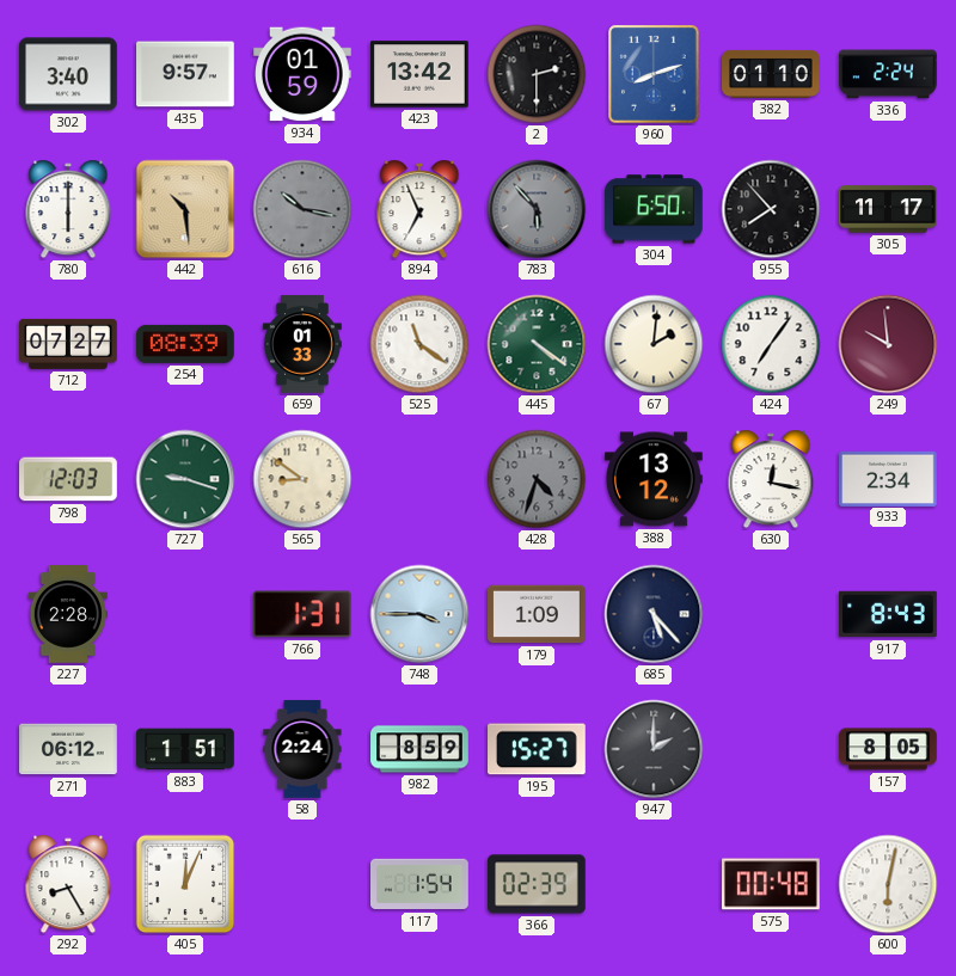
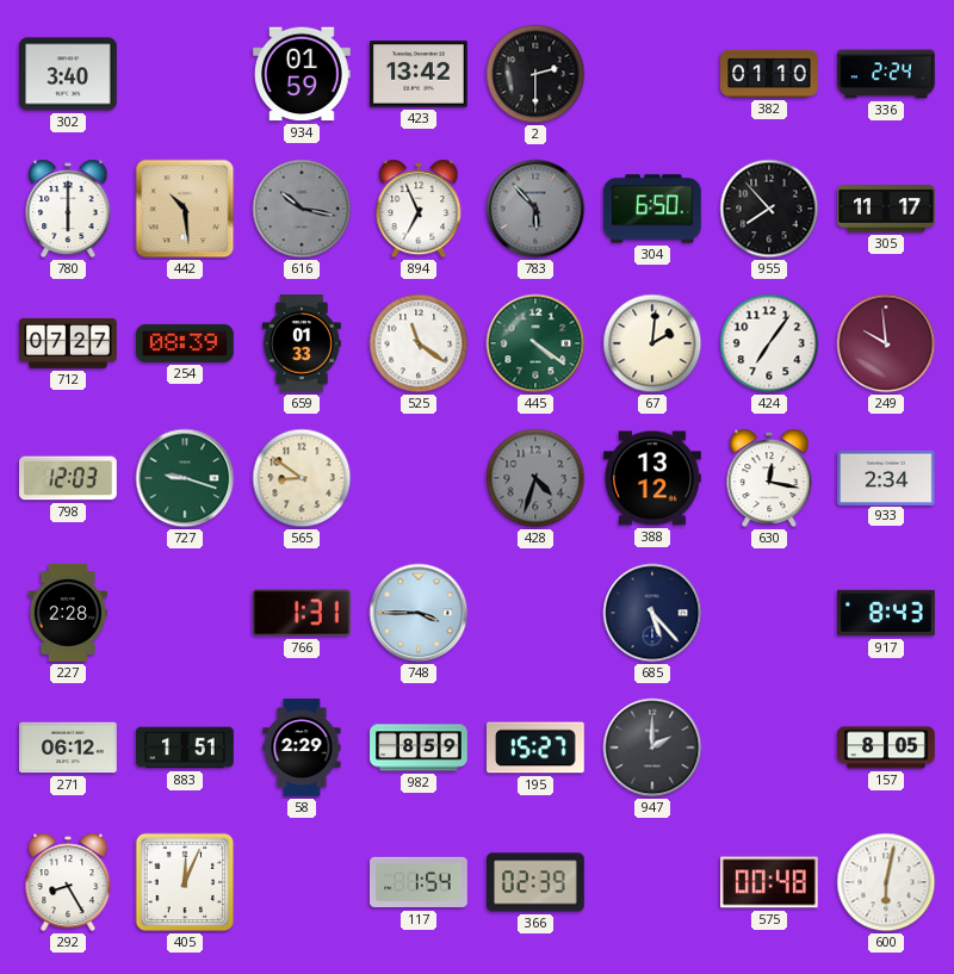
435: 9:57 -> none (186, 74)
960: 8:12 -> none (654, 74)
179: 1:09 -> none (537, 614)
58: 2:24 -> 2:29 (302, 747)
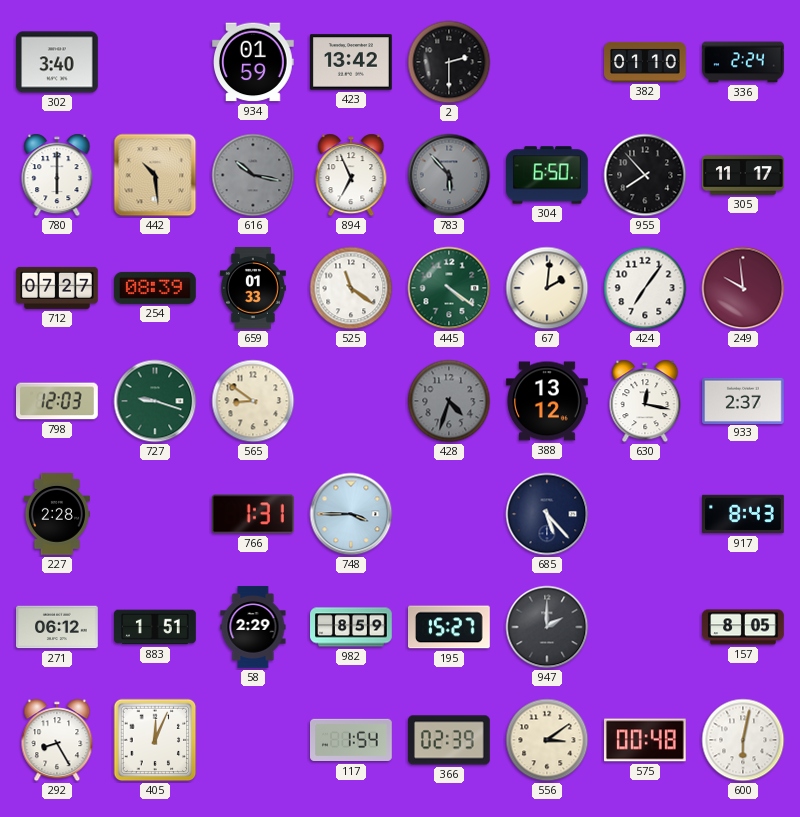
933: 2:34 -> 2:37 (744, 400)
556: none -> 3:09 (547, 740)
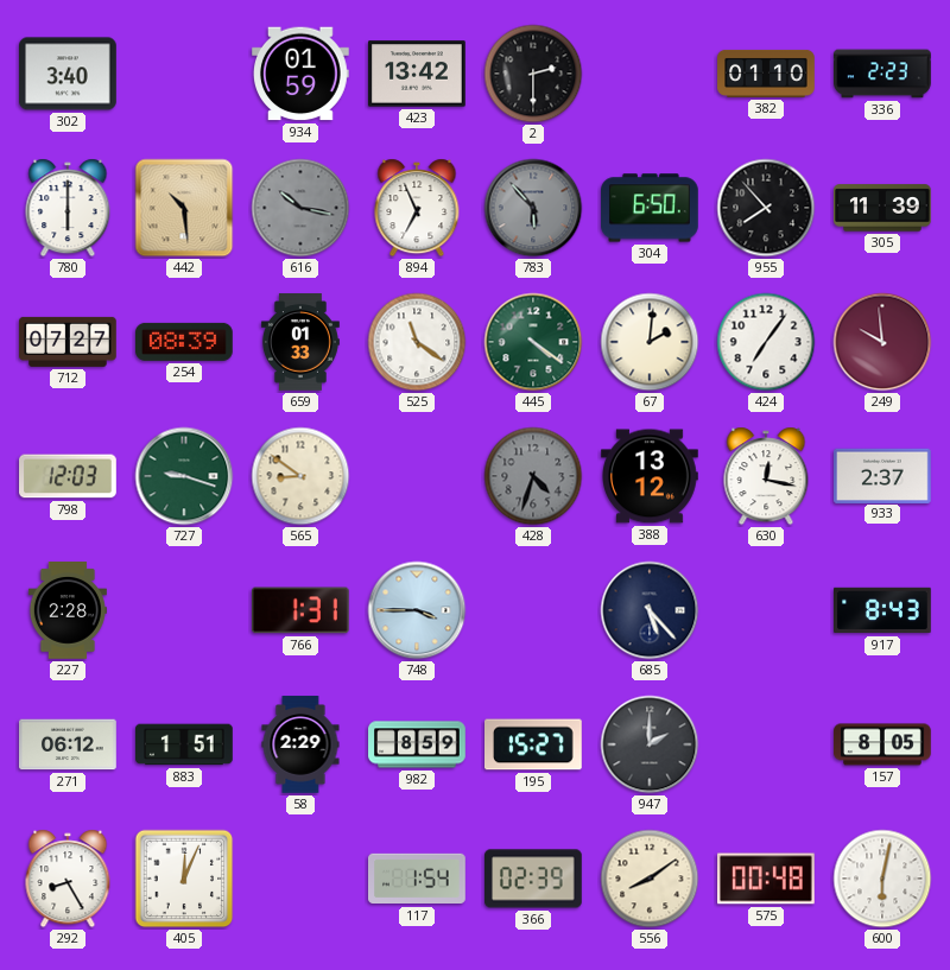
336: 2:24 -> 2:23 (882, 74)
305: 11:17 -> 11:39 (883, 208)
556: 3:09 -> 8:09 (650, 879)
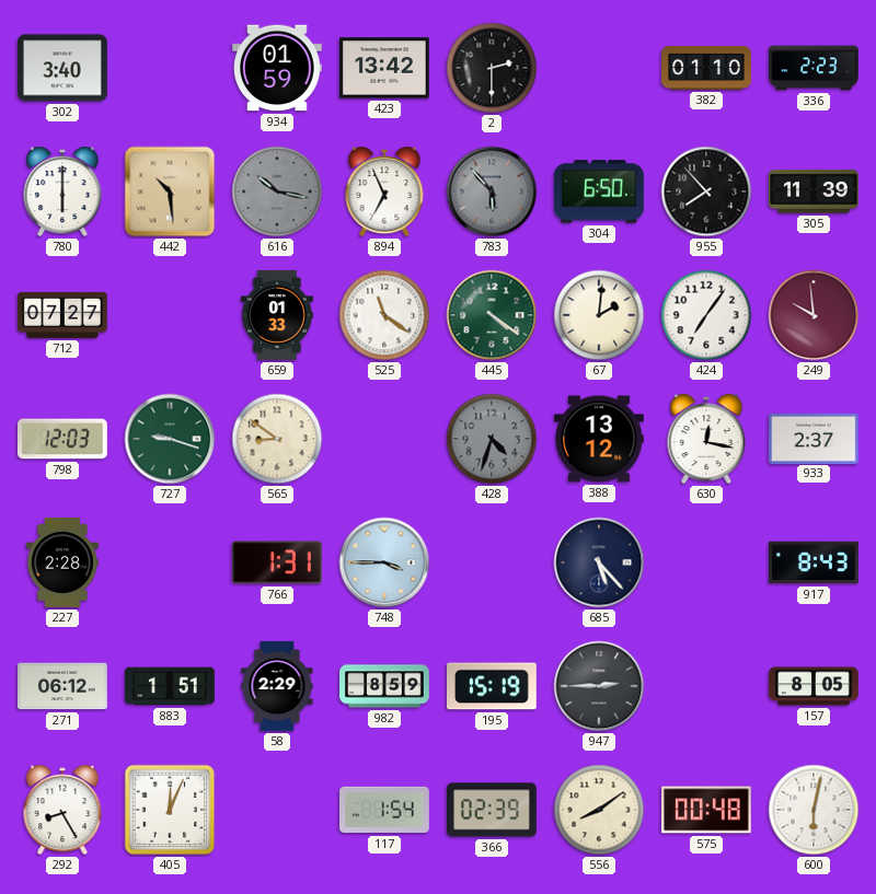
254: 08:39 -> none (185, 342)
195: 15:27 -> 15:19 (493, 686)
947: 2:00 -> 2:45 (599, 686)
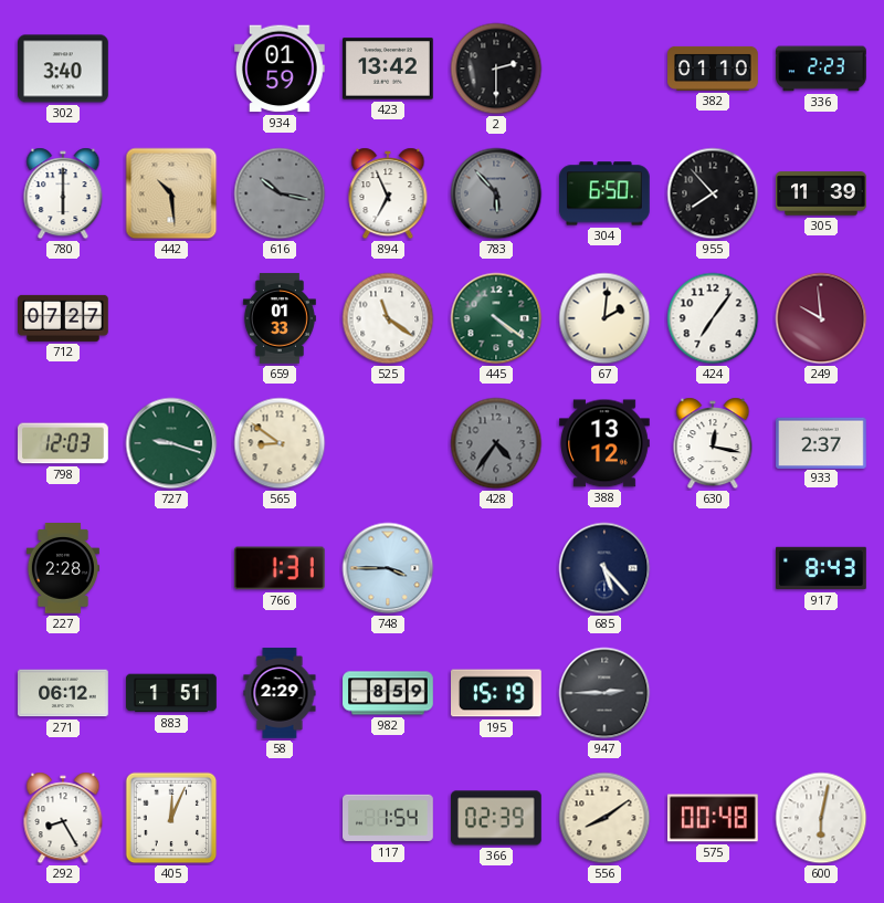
428: 4:33 -> 4:36 (496, 443)
157: 8:05 -> none (814, 686)
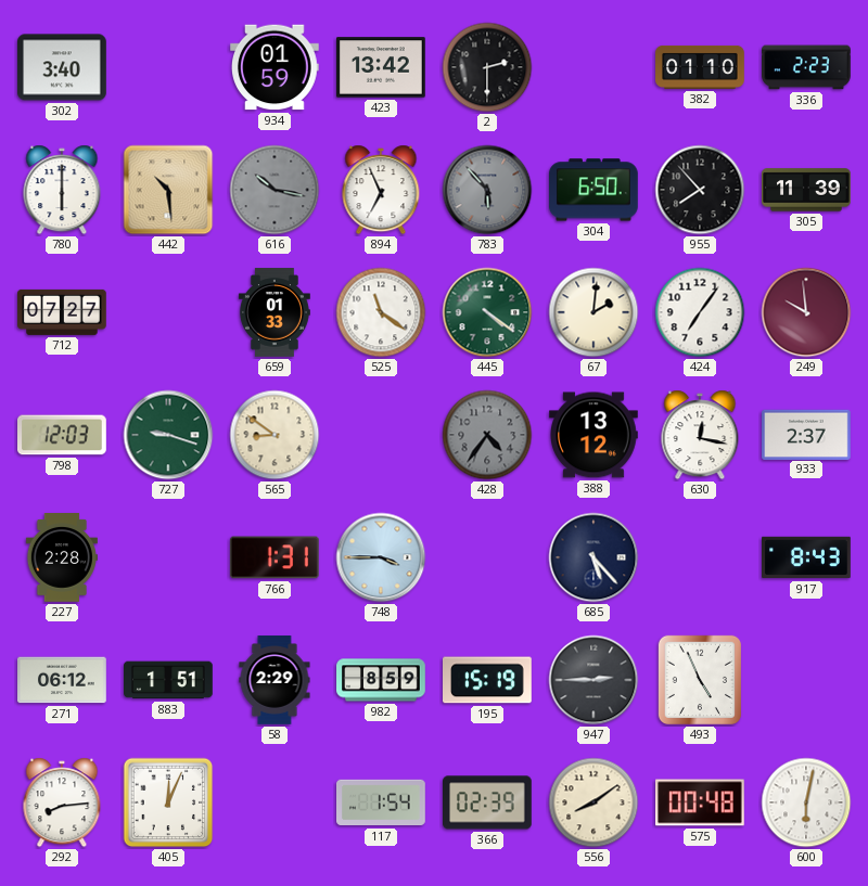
493: none -> 4:56 (700, 680)
292: 8:25 -> 8:14 (62, 802)
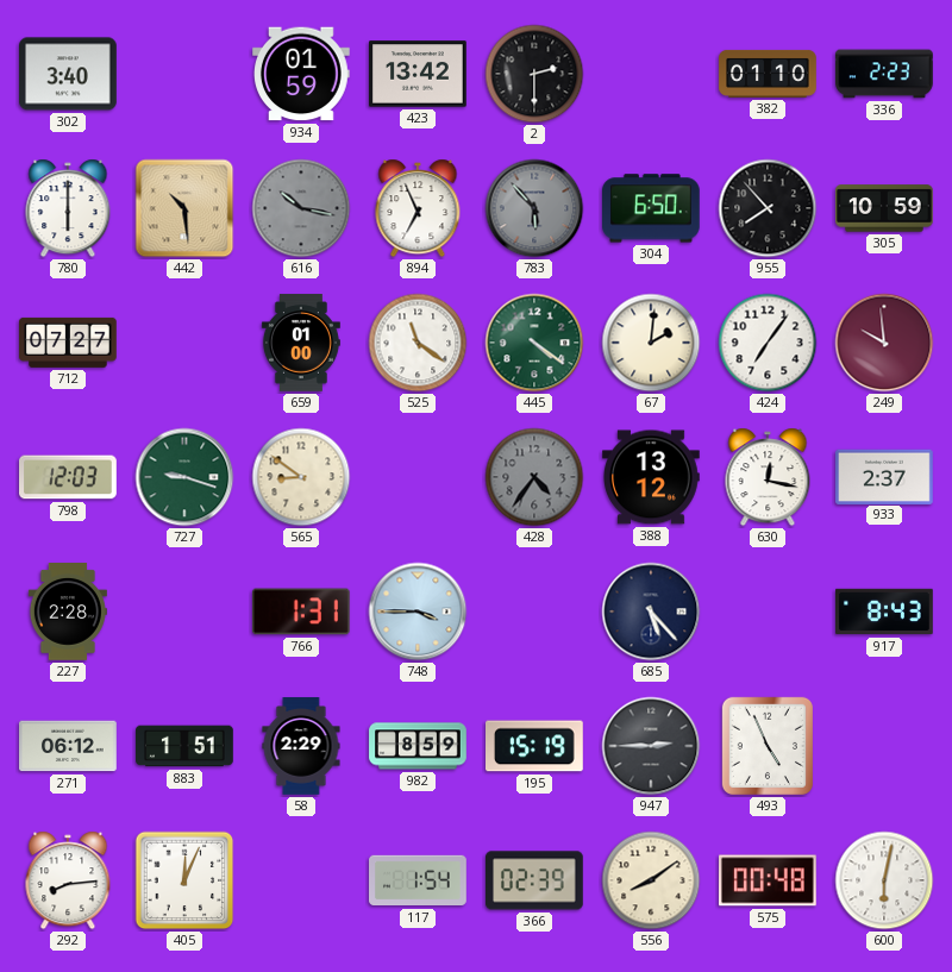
305: 11:39 -> 10:59 (885, 208)
659: 01:33 -> 01:00 (301, 343)
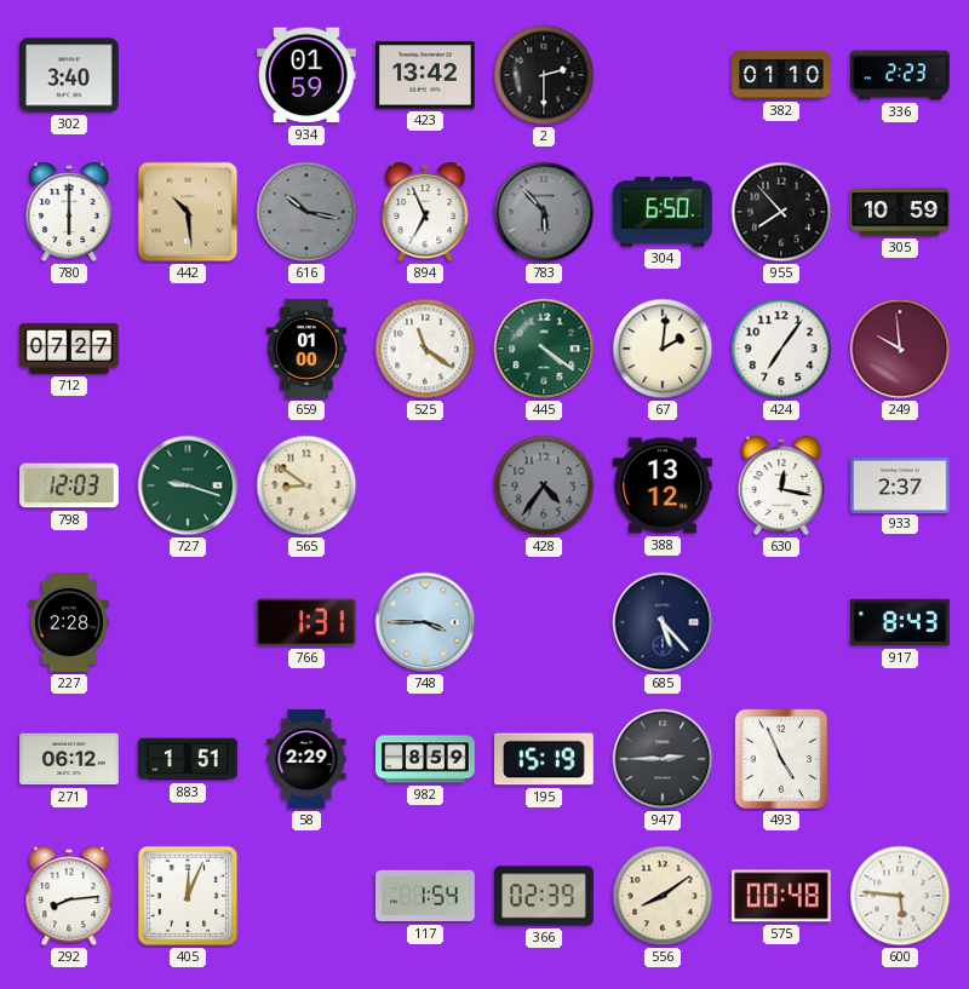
600: 6:02 -> 5:46 (900, 896)
